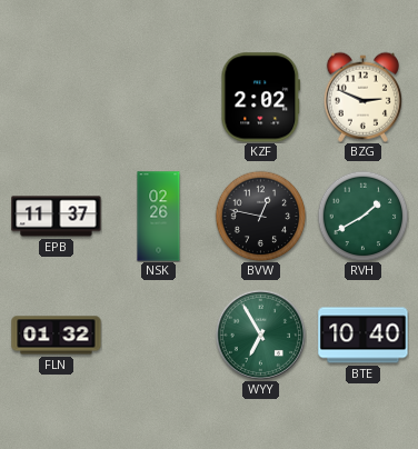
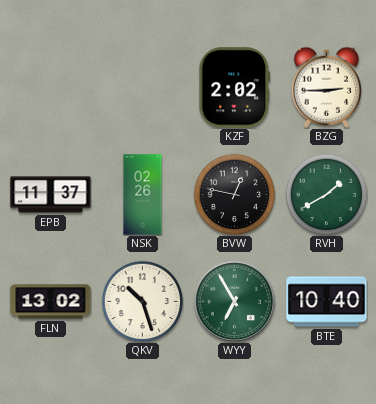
BZG: 2:49 -> 2:45 (326, 87)
FLN: 01:32 -> 13:02 (51, 302)
QKV: none -> 10:27 (142, 301)
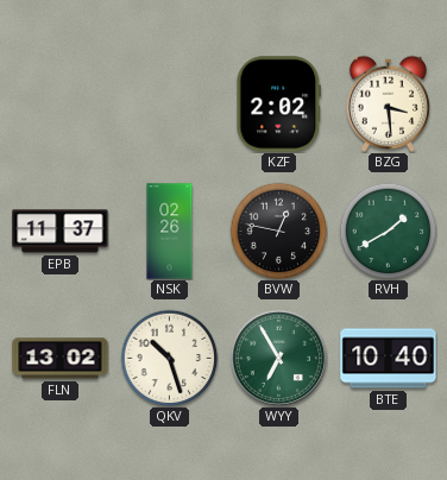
BZG: 2:45 -> 3:29 (388, 103)
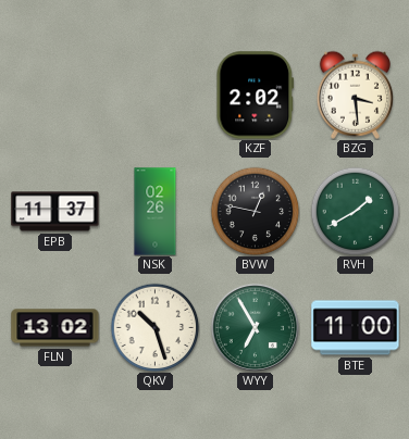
BTE: 10:40 -> 11:00 (356, 328)
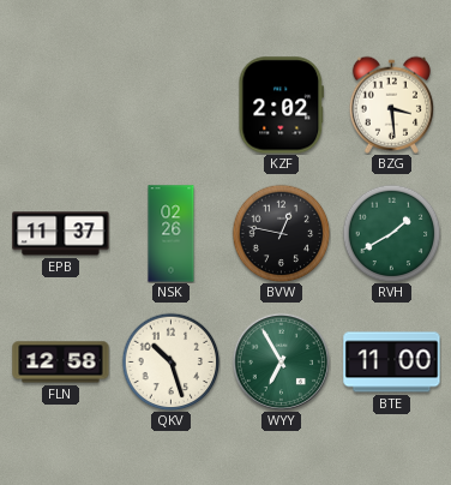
FLN: 13:02 -> 12:58 (61, 363)
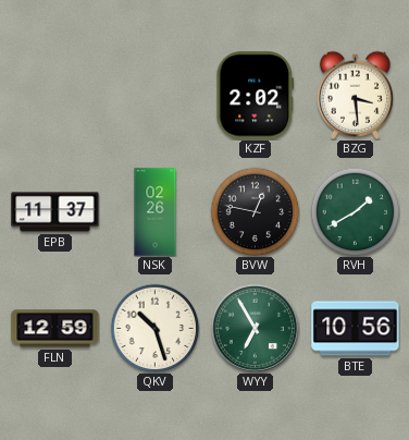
FLN: 12:58 -> 12:59 (55, 329)
BTE: 11:00 -> 10:56 (356, 329)
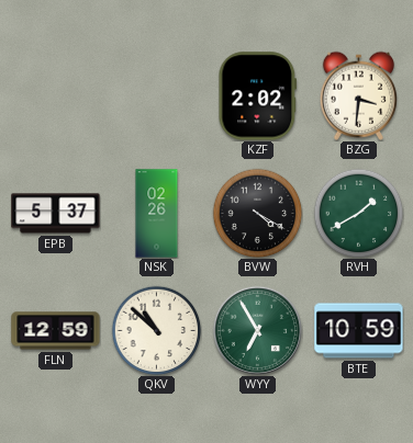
BZG: 3:29 -> 3:31 (358, 95)
EPB: 11:37 -> 5:37 (56, 214)
BVW: 12:47 -> 4:20 (257, 213)
QKV: 10:27 -> 10:52 (156, 330)
BTE: 10:56 -> 10:59 (359, 331)
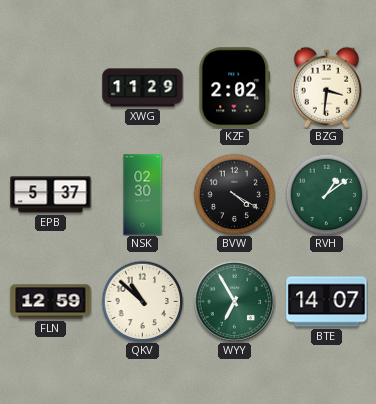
XWG: none -> 11:29 (143, 88)
NSK: 02:26 -> 02:30 (143, 195)
RVH: 1:40 -> 1:09 (326, 194)
BTE: 10:59 -> 14:07 (327, 302)
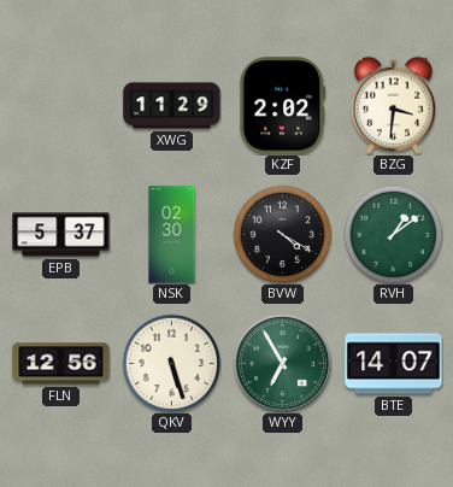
FLN: 12:59 -> 12:56 (61, 364)
QKV: 10:52 -> 5:27 (171, 363)
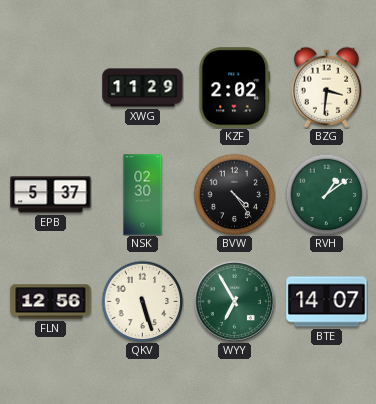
BVW: 4:20 -> 4:24 (234, 194)
